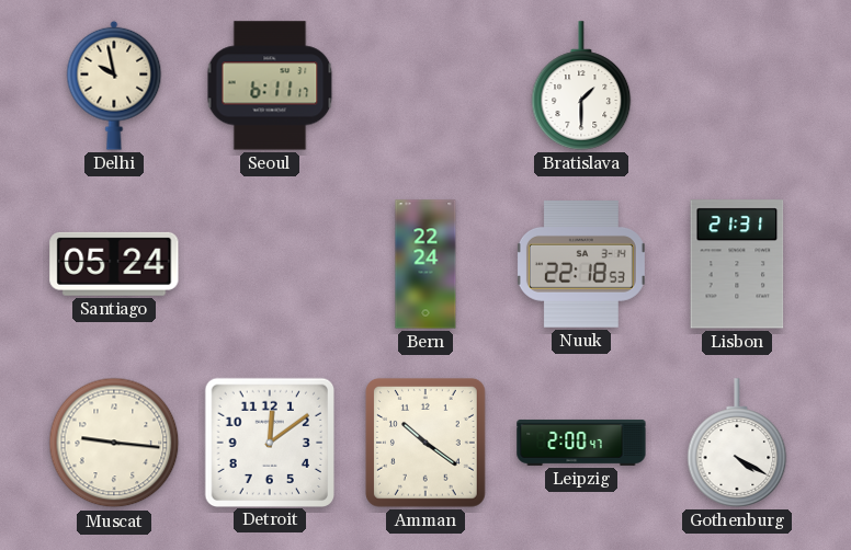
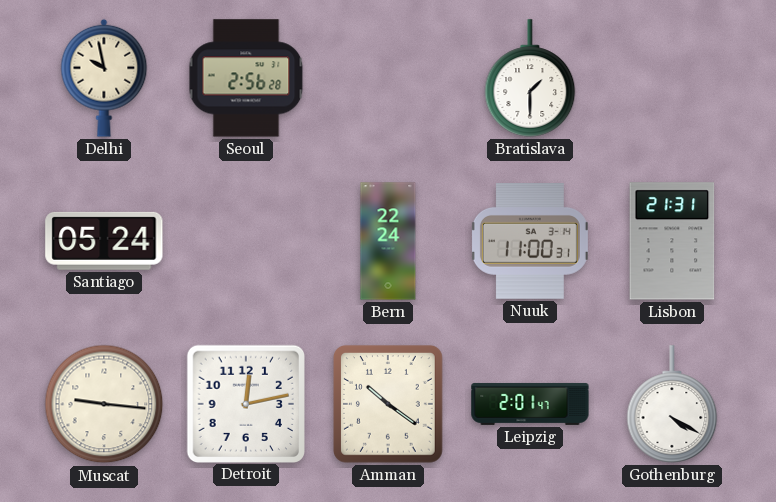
Seoul: 6:11 -> 2:56 (246, 78)
Nuuk: 22:18 -> 11:00 (530, 242)
Detroit: 12:09 -> 12:13 (245, 403)
Leipzig: 2:00 -> 2:01 (530, 404)
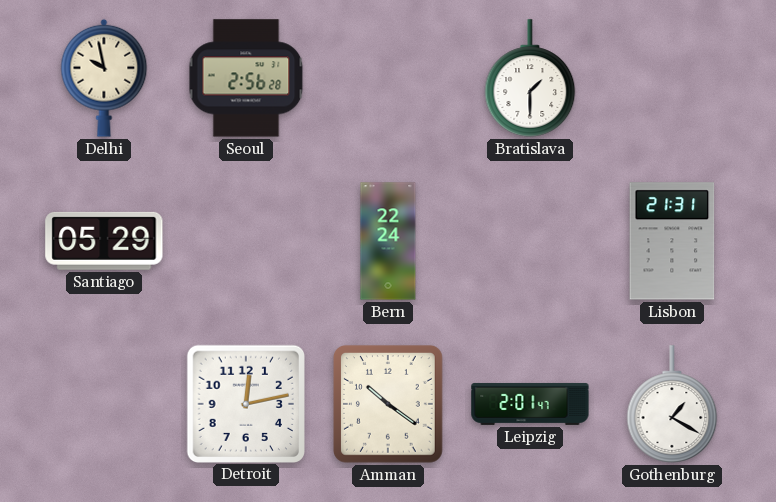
Santiago: 05:24 -> 05:29 (104, 241)
Nuuk: 11:00 -> none (530, 242)
Muscat: 9:16 -> none (104, 404)
Gothenburg: 4:20 -> 1:20 (672, 404)
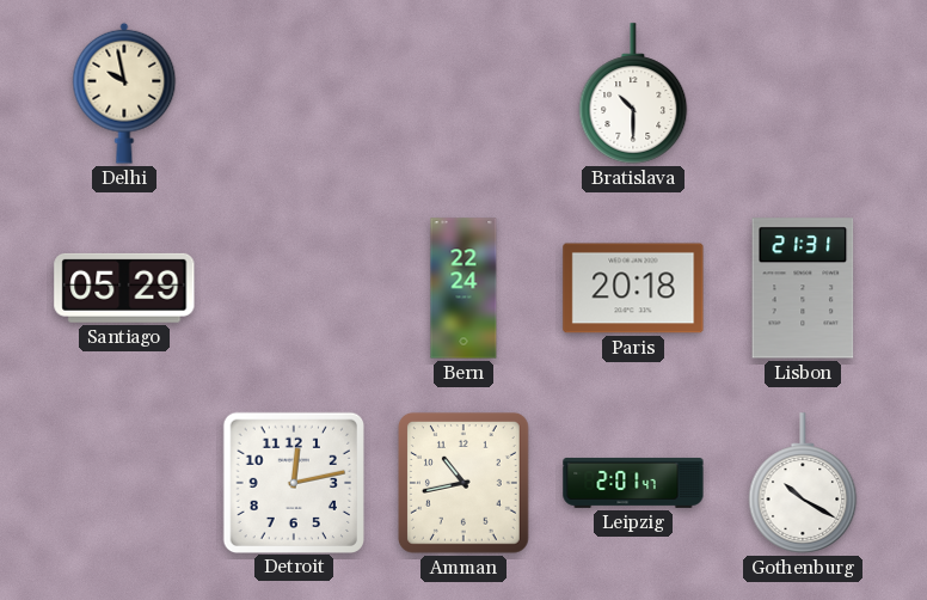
Seoul: 2:56 -> none (246, 78)
Bratislava: 1:30 -> 10:30 (633, 93)
Paris: none -> 20:18 (633, 288)
Amman: 10:21 -> 10:43 (463, 484)
Gothenburg: 1:20 -> 10:20 (803, 483)
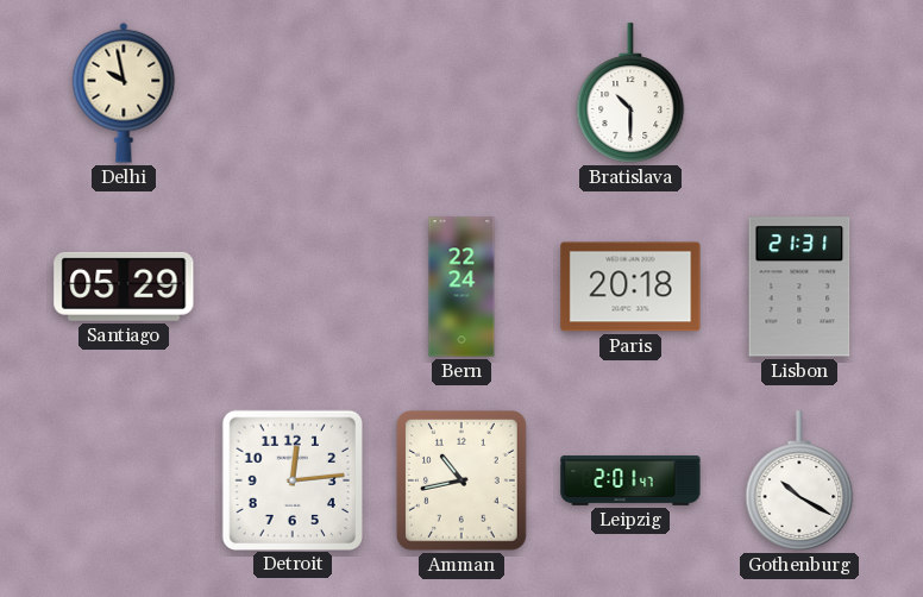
Detroit: 12:13 -> 12:14 (291, 479)
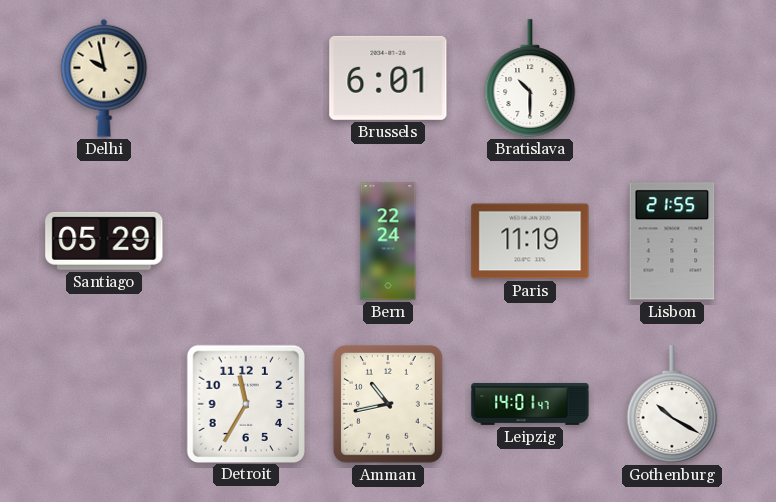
Brussels: none -> 6:01 (388, 78)
Paris: 20:18 -> 11:19 (530, 241)
Lisbon: 21:31 -> 21:55 (672, 241)
Detroit: 12:14 -> 11:35 (245, 403)
Leipzig: 2:01 -> 14:01 (530, 404)
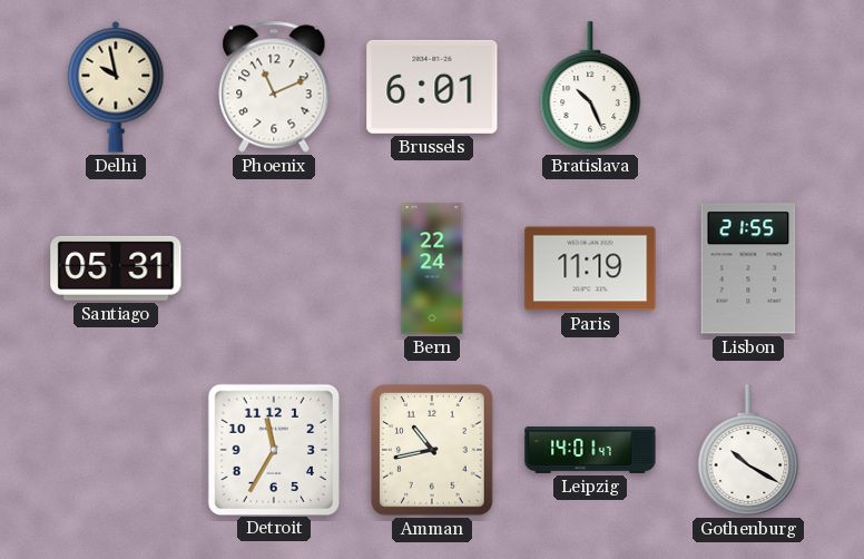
Phoenix: none -> 11:11 (274, 87)
Bratislava: 10:30 -> 10:26 (590, 87)
Santiago: 05:29 -> 05:31 (116, 268)
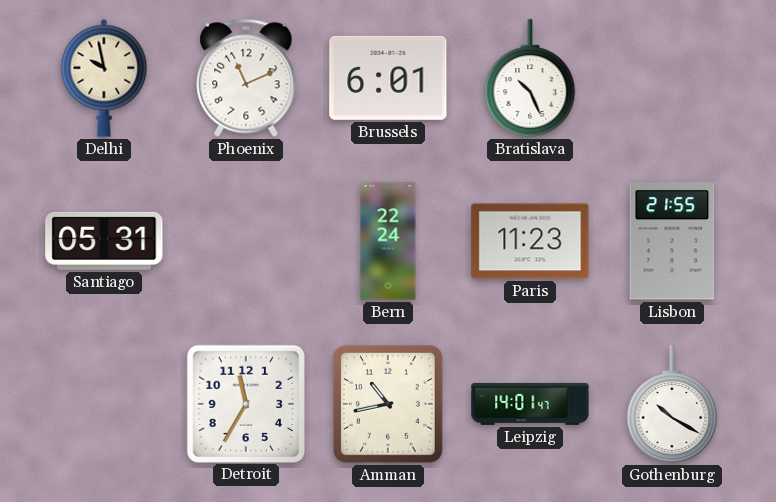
Paris: 11:19 -> 11:23 (530, 241)
